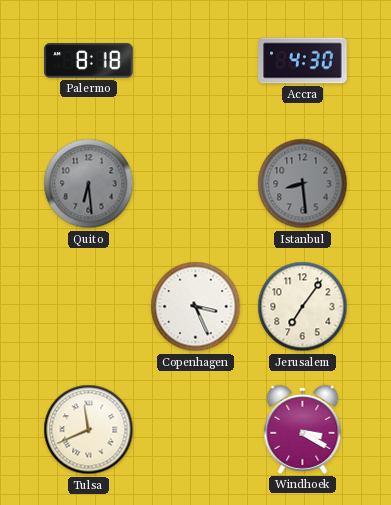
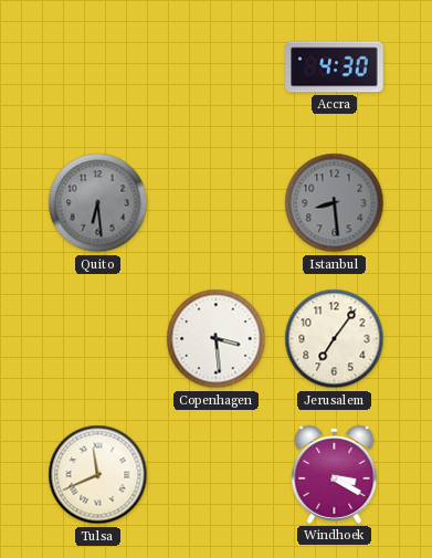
Palermo: 8:18 -> none (89, 61)
Copenhagen: 3:26 -> 3:29 (217, 339)
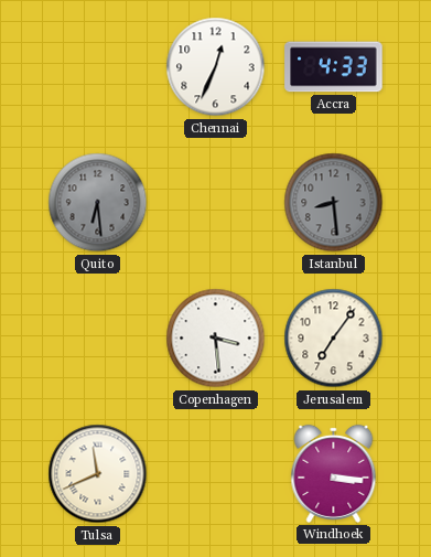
Chennai: none -> 12:34 (216, 67)
Accra: 4:30 -> 4:33 (334, 67)
Windhoek: 3:20 -> 3:16 (334, 473)
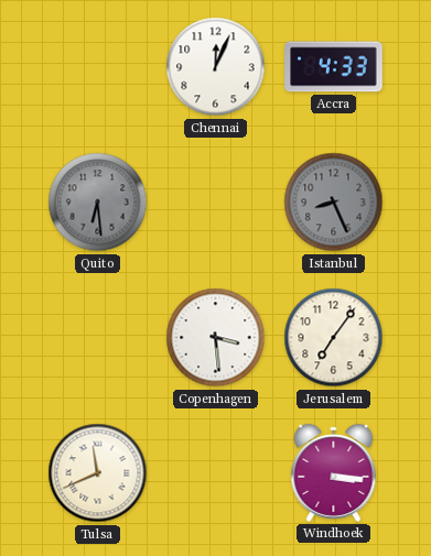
Chennai: 12:34 -> 12:04 (216, 67)
Istanbul: 8:29 -> 8:26 (334, 203)
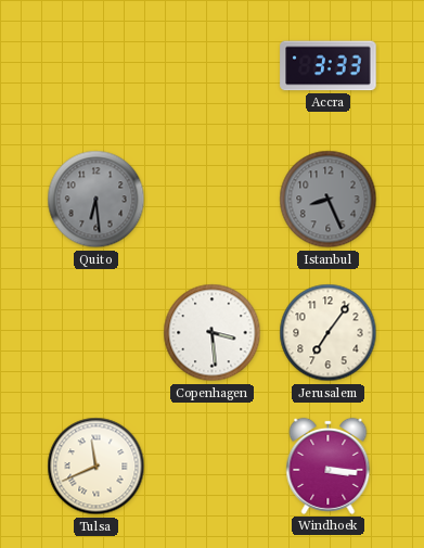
Chennai: 12:04 -> none (216, 67)
Accra: 4:33 -> 3:33 (329, 66)
